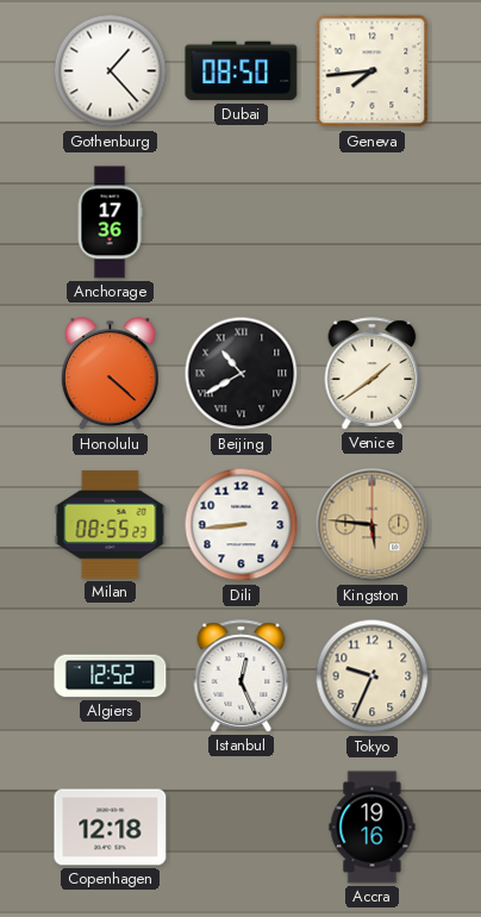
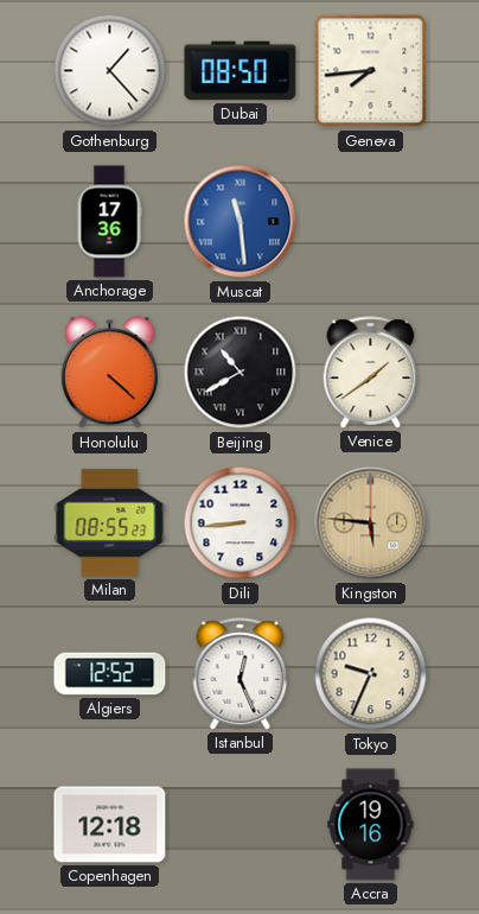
Muscat: none -> 11:29 (241, 222)
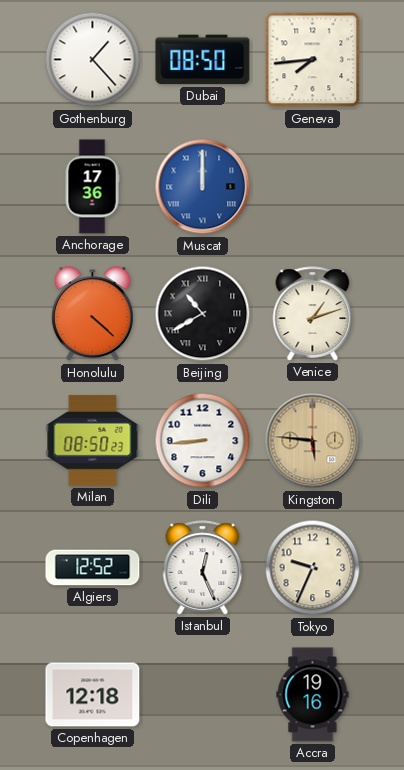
Muscat: 11:29 -> 12:00 (203, 187)
Venice: 1:39 -> 1:12 (313, 314)
Milan: 08:55 -> 08:50 (93, 441)
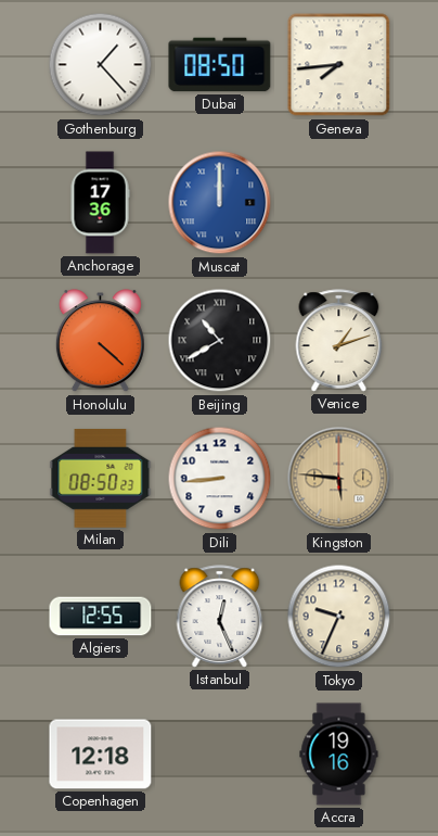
Algiers: 12:52 -> 12:55 (101, 617)
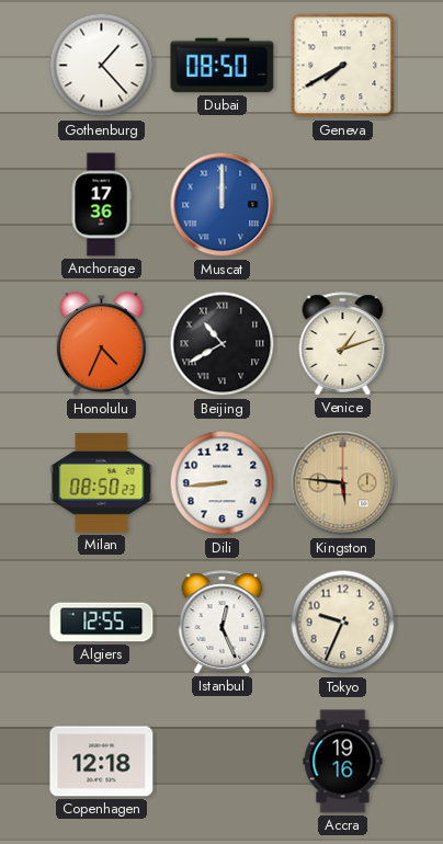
Geneva: 7:44 -> 7:40 (343, 66)
Honolulu: 4:22 -> 4:34 (101, 344)
